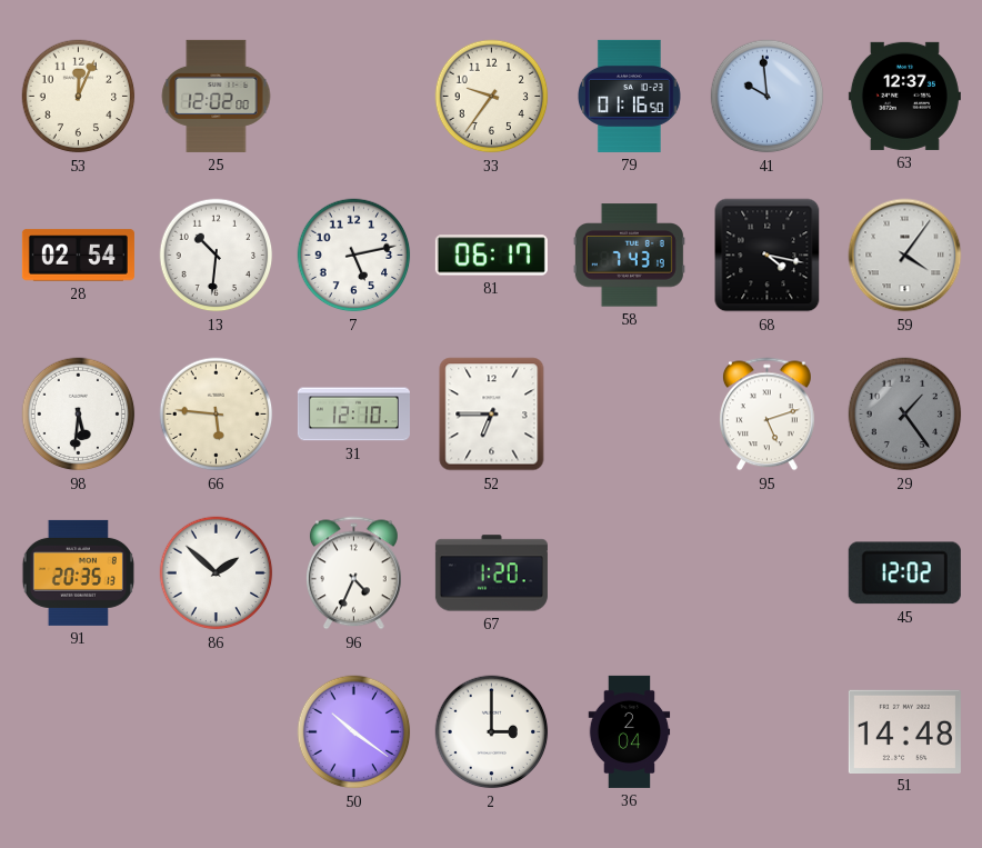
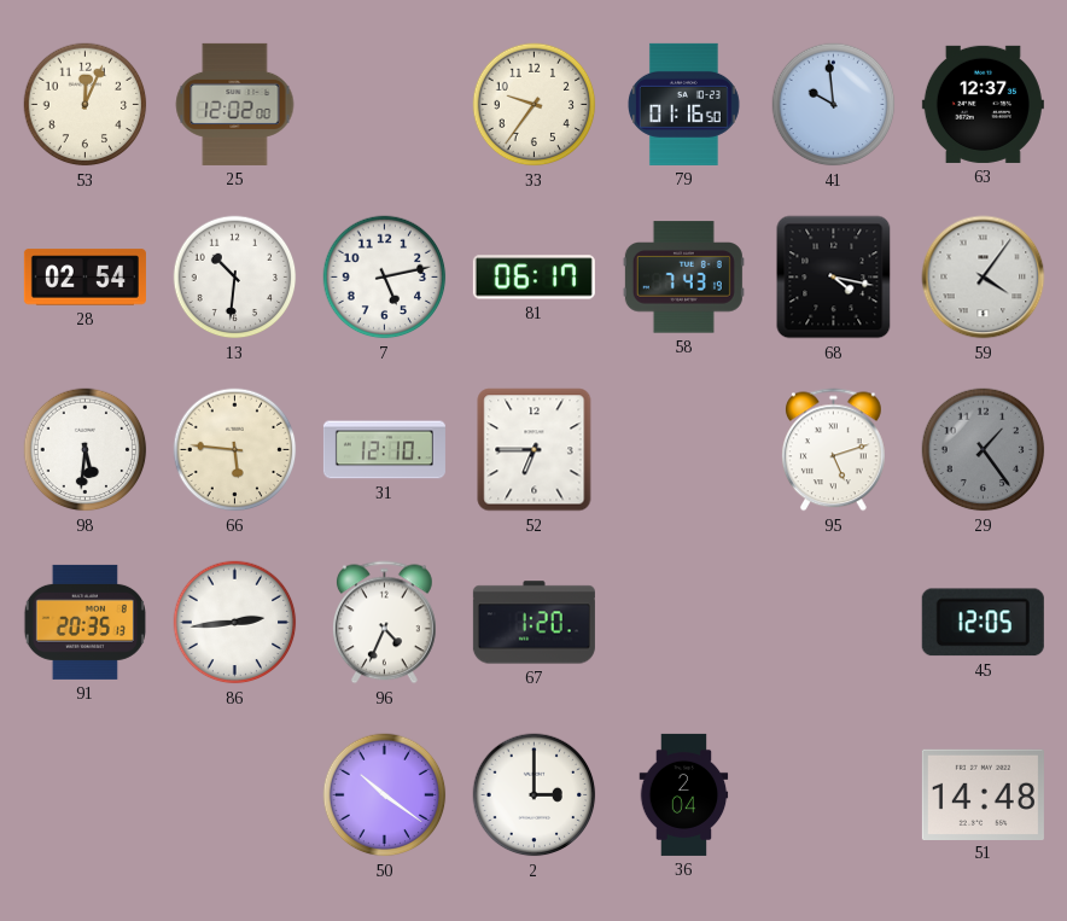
86: 1:52 -> 2:44 (235, 623)
45: 12:02 -> 12:05 (983, 623)
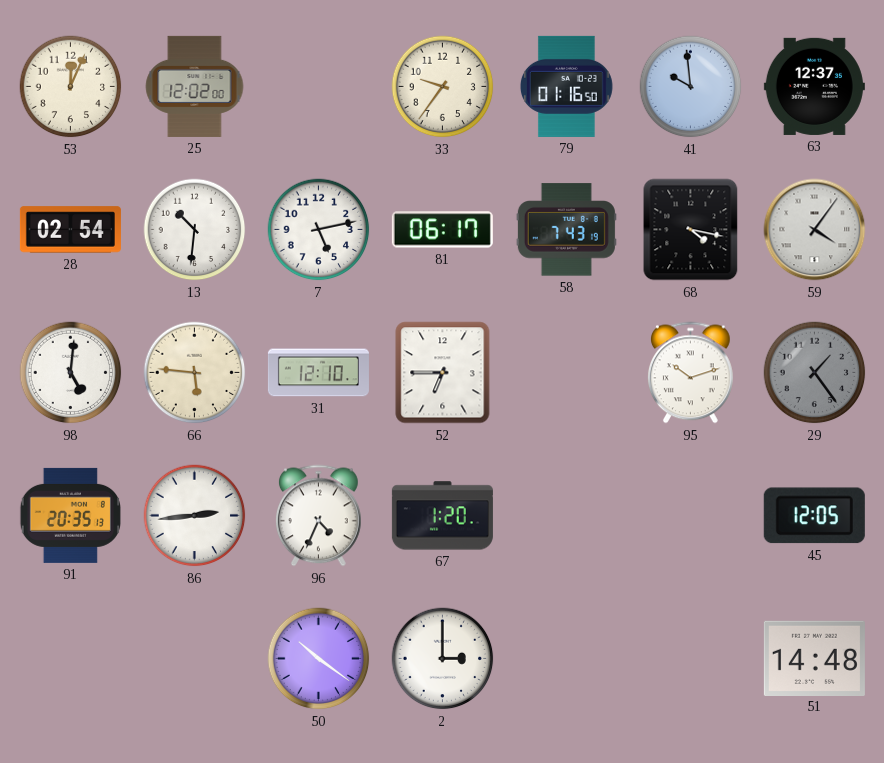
98: 5:31 -> 5:01 (71, 373)
95: 5:12 -> 10:12 (690, 373)
36: 2:04 -> none (684, 794)
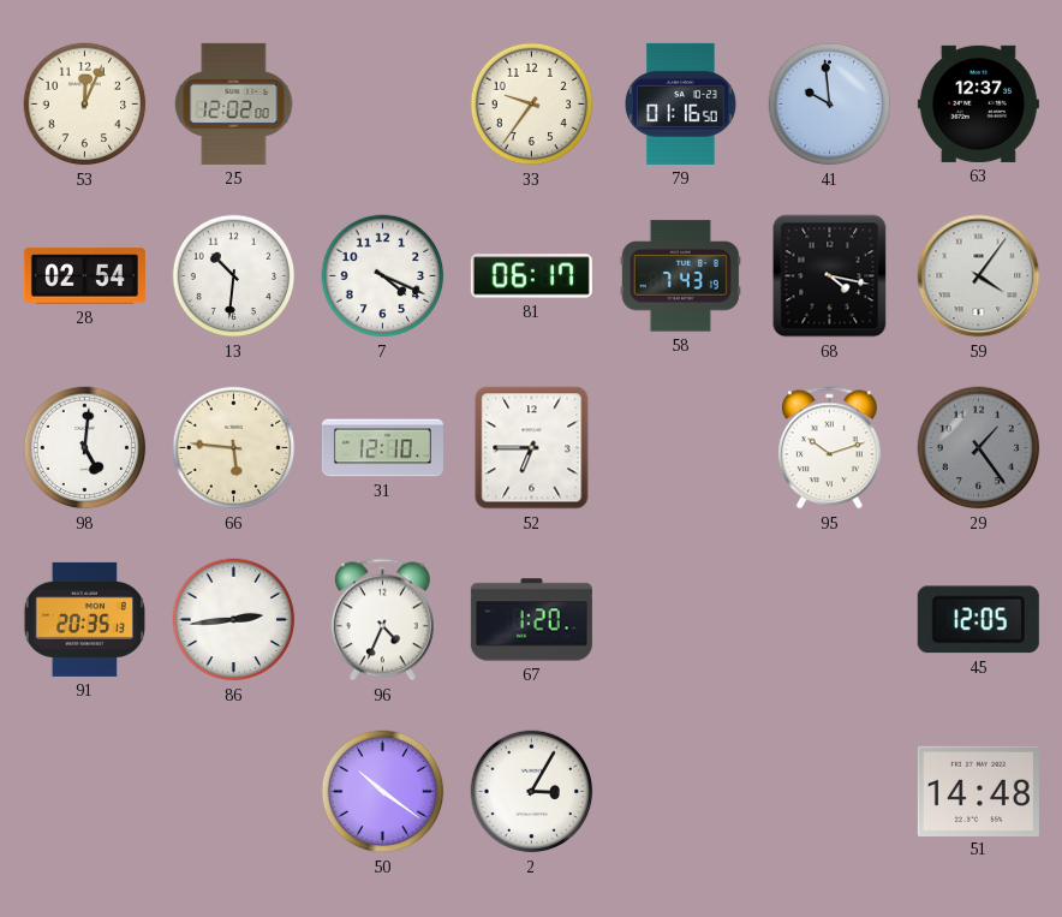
7: 5:13 -> 4:19 (383, 276)
2: 3:00 -> 3:05 (532, 792)
